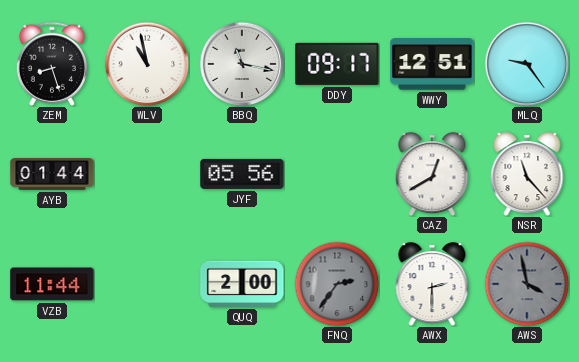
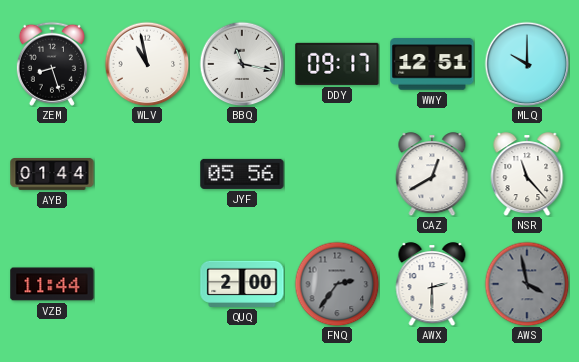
MLQ: 9:24 -> 10:00 (527, 64)
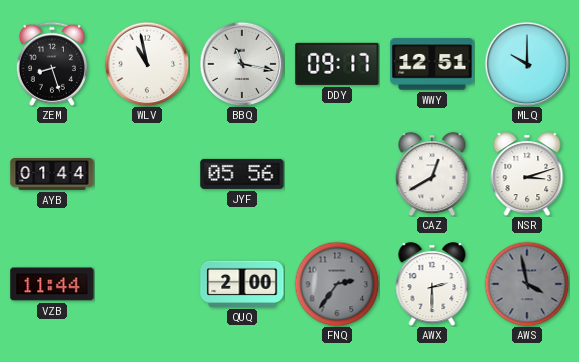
NSR: 11:23 -> 3:12 (527, 174)
